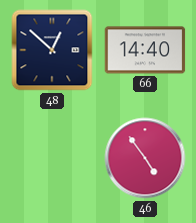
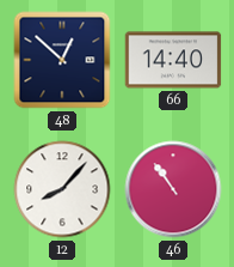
12: none -> 8:07 (62, 189)
46: 4:54 -> 10:54 (173, 189)
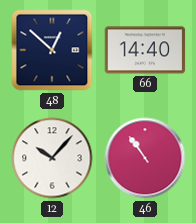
12: 8:07 -> 10:07 (52, 158)
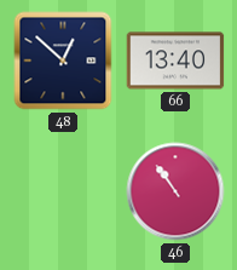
66: 14:40 -> 13:40 (175, 61)
12: 10:07 -> none (52, 158)
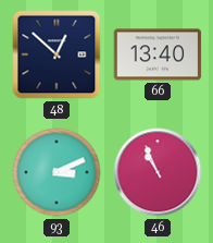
93: none -> 3:11 (57, 172)
46: 10:54 -> 10:56 (158, 172)
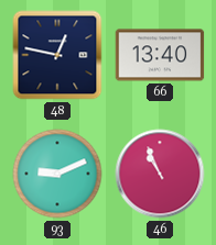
48: 12:52 -> 12:47 (57, 55)
93: 3:11 -> 9:11 (57, 174)
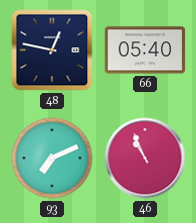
66: 13:40 -> 05:40 (145, 50)
93: 9:11 -> 7:11 (52, 158)
